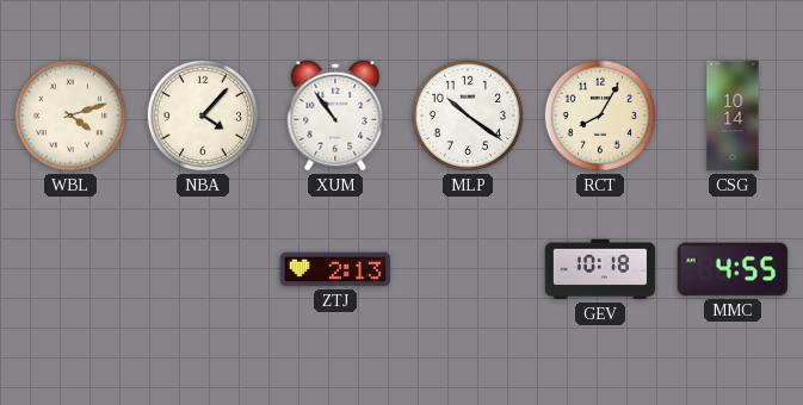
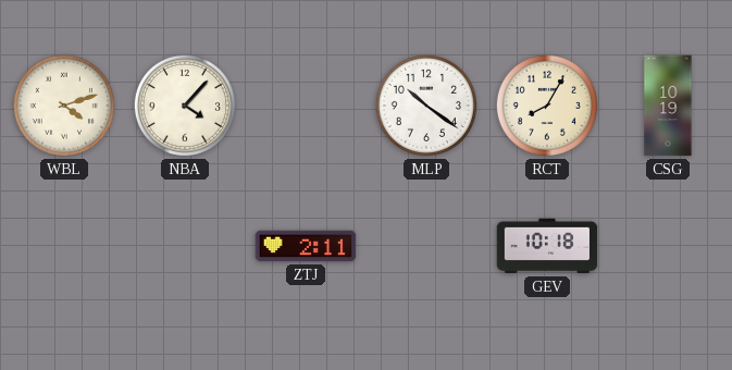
XUM: 10:54 -> none (335, 116)
CSG: 10:14 -> 10:19 (668, 106)
ZTJ: 2:13 -> 2:11 (306, 246)
MMC: 4:55 -> none (733, 269)
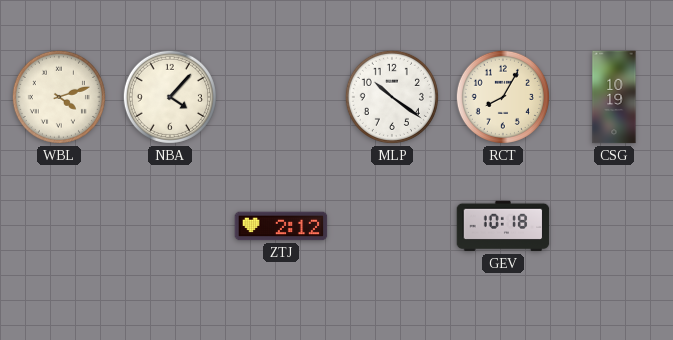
ZTJ: 2:11 -> 2:12 (281, 226)
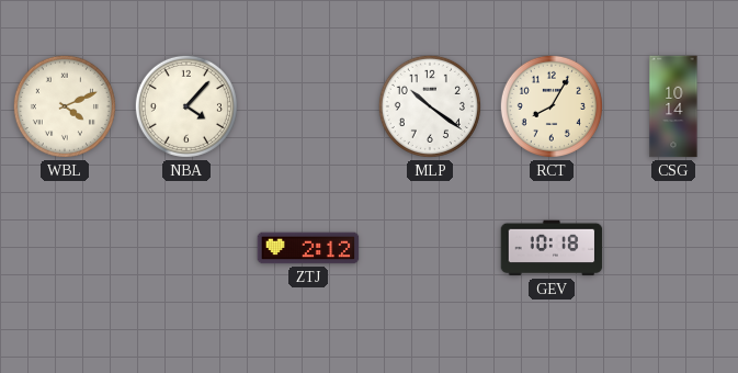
WBL: 4:12 -> 4:11 (65, 106)
CSG: 10:19 -> 10:14 (673, 106)
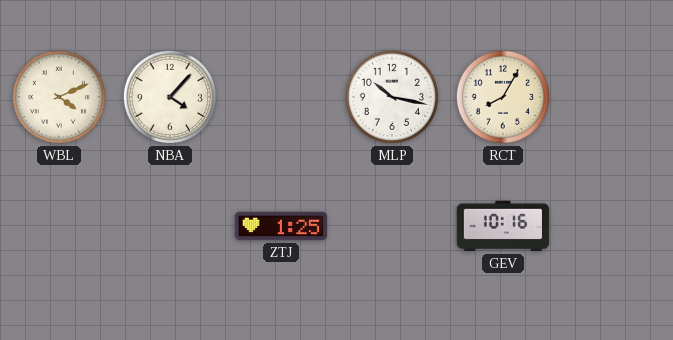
MLP: 10:21 -> 10:17 (392, 97)
CSG: 10:14 -> none (673, 106)
ZTJ: 2:12 -> 1:25 (281, 226)
GEV: 10:18 -> 10:16 (503, 226)
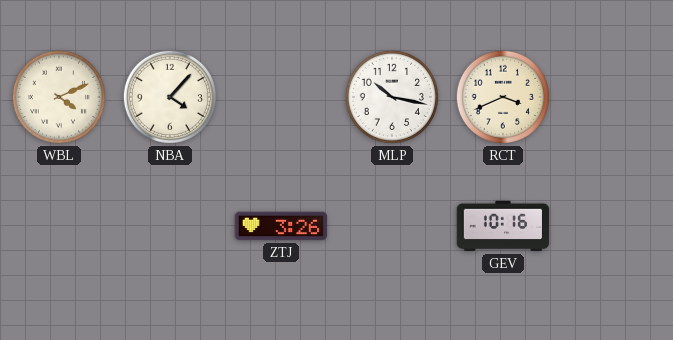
RCT: 8:05 -> 3:41 (503, 97)
ZTJ: 1:25 -> 3:26 (281, 226)
